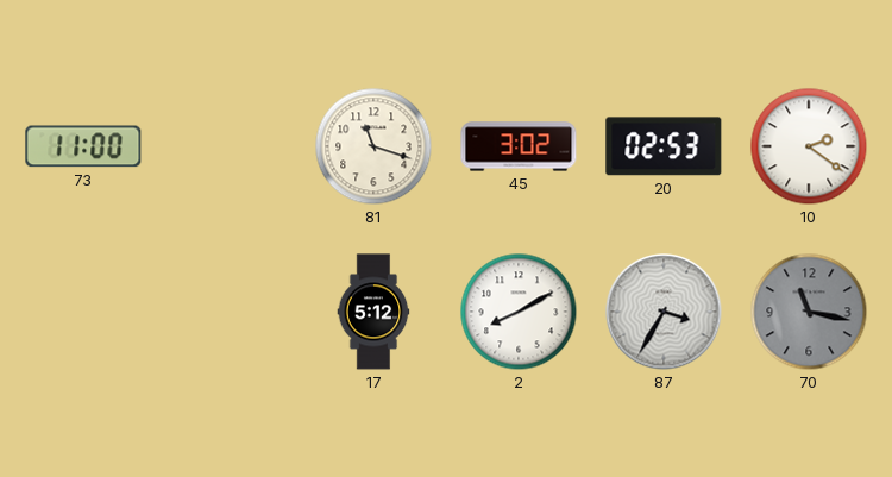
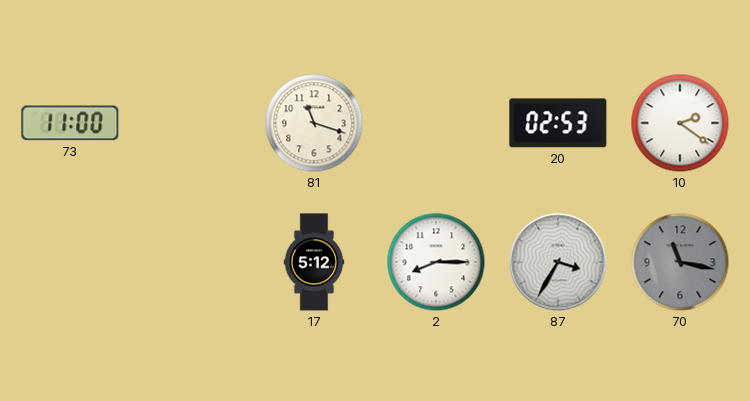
45: 3:02 -> none (519, 146)
2: 8:10 -> 8:15 (436, 262)
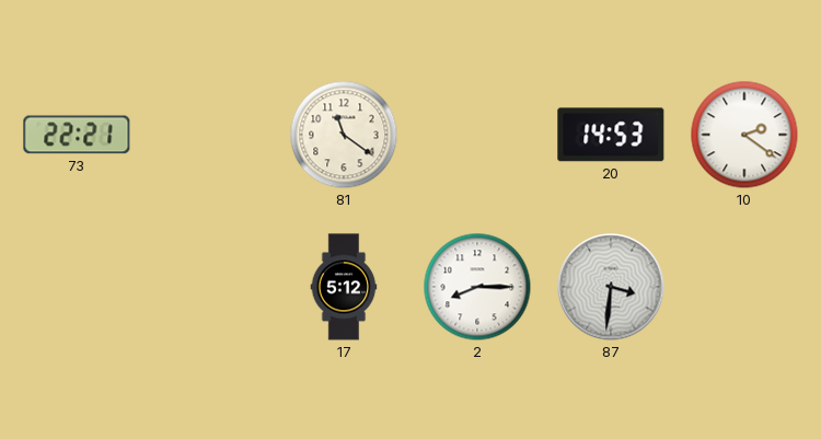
73: 11:00 -> 22:21 (77, 135)
81: 11:18 -> 11:21 (344, 135)
20: 02:53 -> 14:53 (611, 135)
87: 3:35 -> 3:31 (611, 287)
70: 11:17 -> none (680, 262)
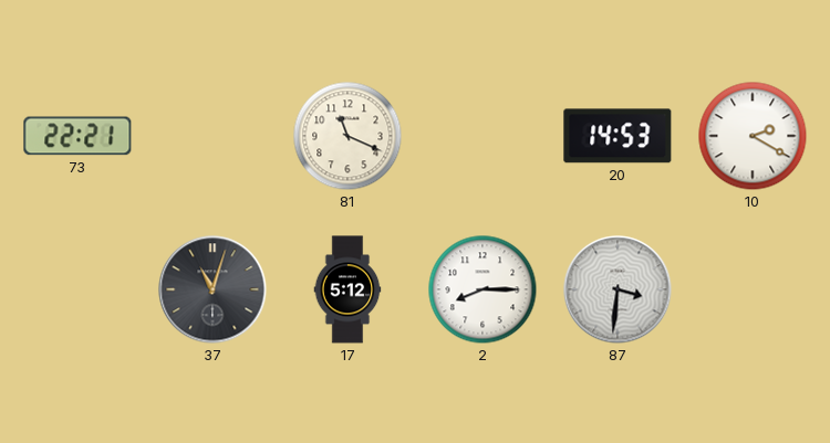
81: 11:21 -> 11:19 (347, 136)
10: 2:21 -> 2:20 (753, 136)
37: none -> 11:03 (212, 289)
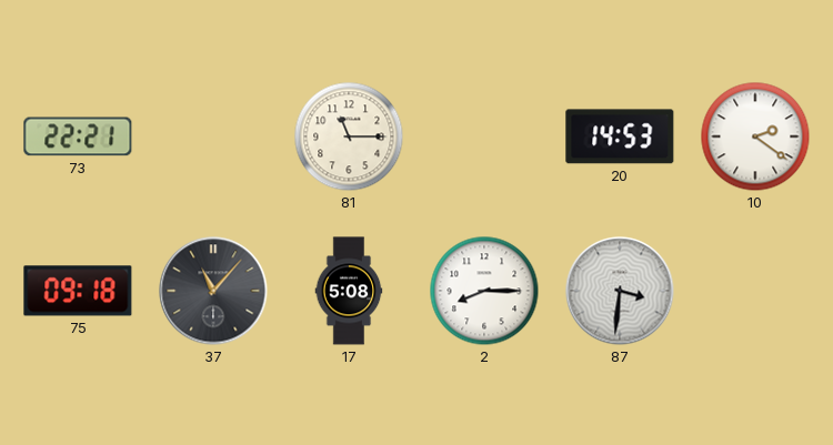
81: 11:19 -> 11:15 (349, 136)
10: 2:20 -> 2:21 (755, 136)
75: none -> 09:18 (78, 291)
37: 11:03 -> 11:07 (213, 291)
17: 5:12 -> 5:08 (349, 291)
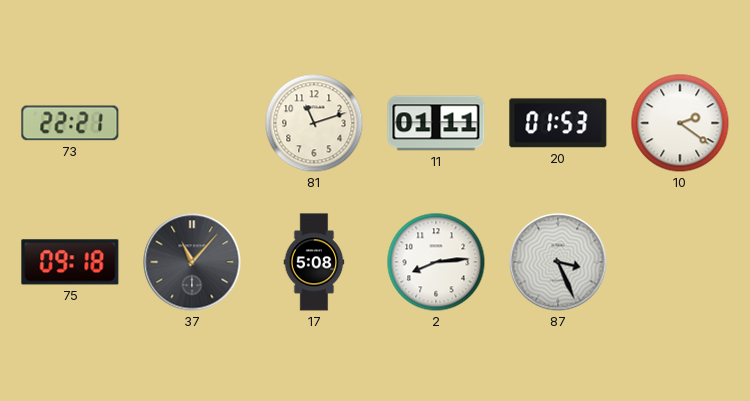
81: 11:15 -> 11:12 (314, 123)
11: none -> 01:11 (436, 123)
20: 14:53 -> 01:53 (558, 123)
2: 8:15 -> 8:14 (436, 262)
87: 3:31 -> 3:26 (558, 262)
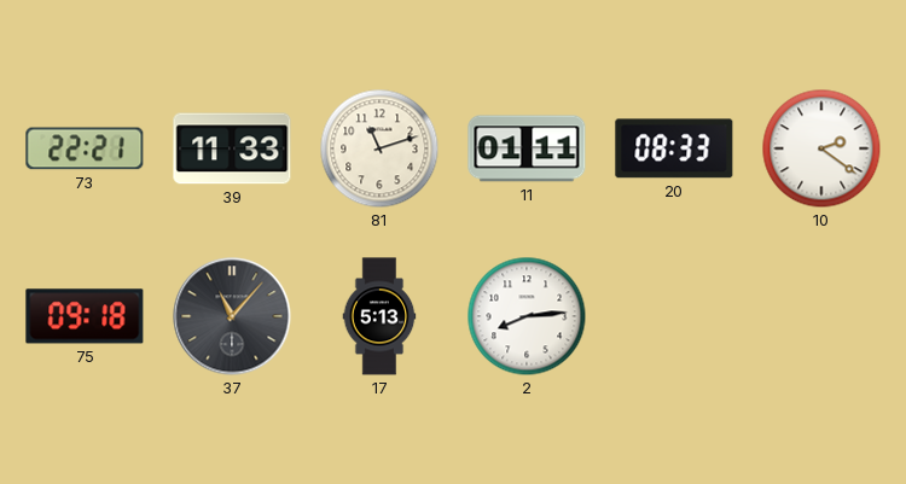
39: none -> 11:33 (232, 148)
20: 01:53 -> 08:33 (674, 148)
17: 5:08 -> 5:13 (379, 316)
87: 3:26 -> none (558, 262)
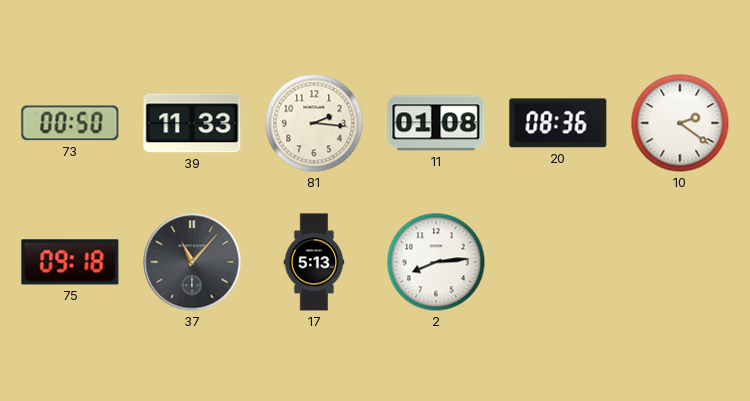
73: 22:21 -> 00:50 (70, 123)
81: 11:12 -> 2:16 (314, 123)
11: 01:11 -> 01:08 (436, 123)
20: 08:33 -> 08:36 (558, 123)
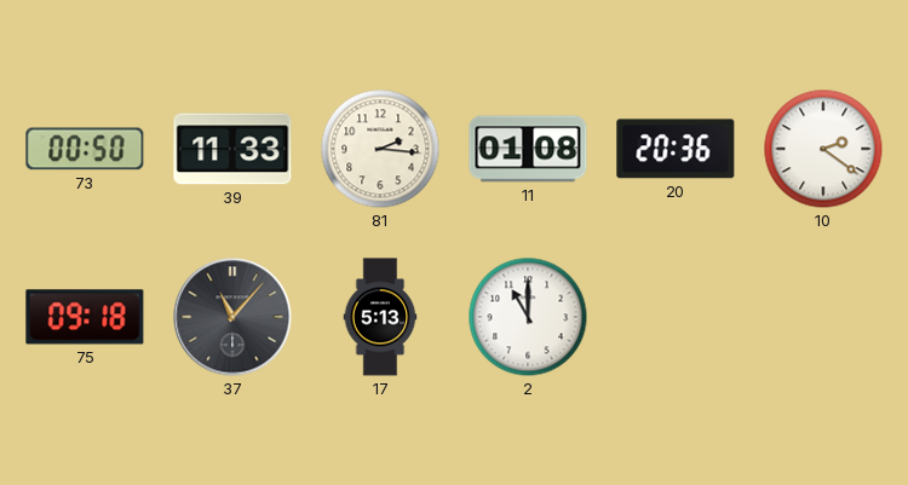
20: 08:36 -> 20:36 (676, 149)
2: 8:14 -> 11:00 (528, 317)
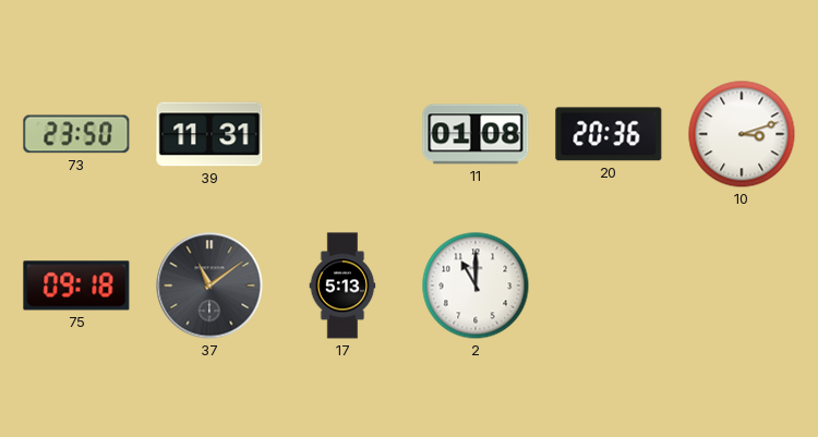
73: 00:50 -> 23:50 (76, 134)
39: 11:33 -> 11:31 (209, 134)
81: 2:16 -> none (380, 149)
10: 2:21 -> 3:12 (742, 134)
37: 11:07 -> 11:09 (209, 286)
